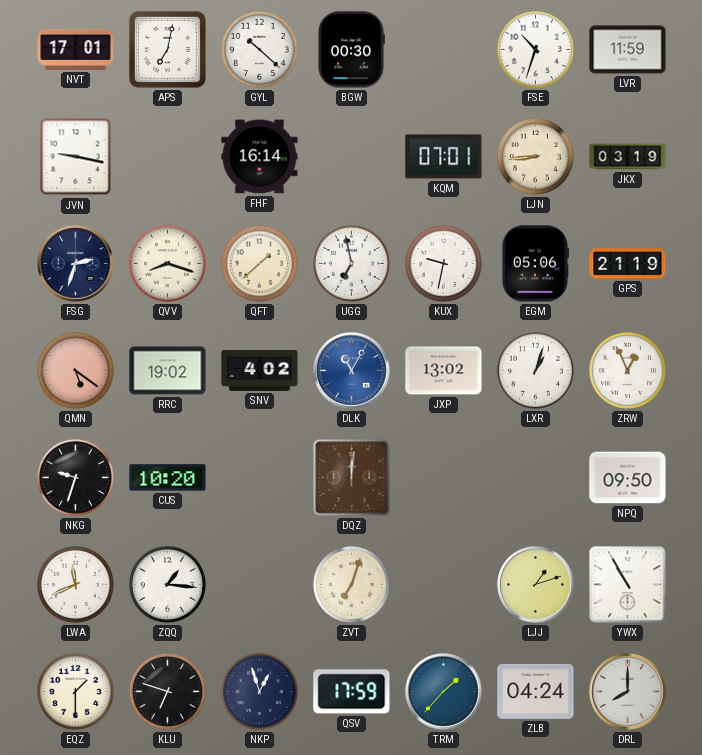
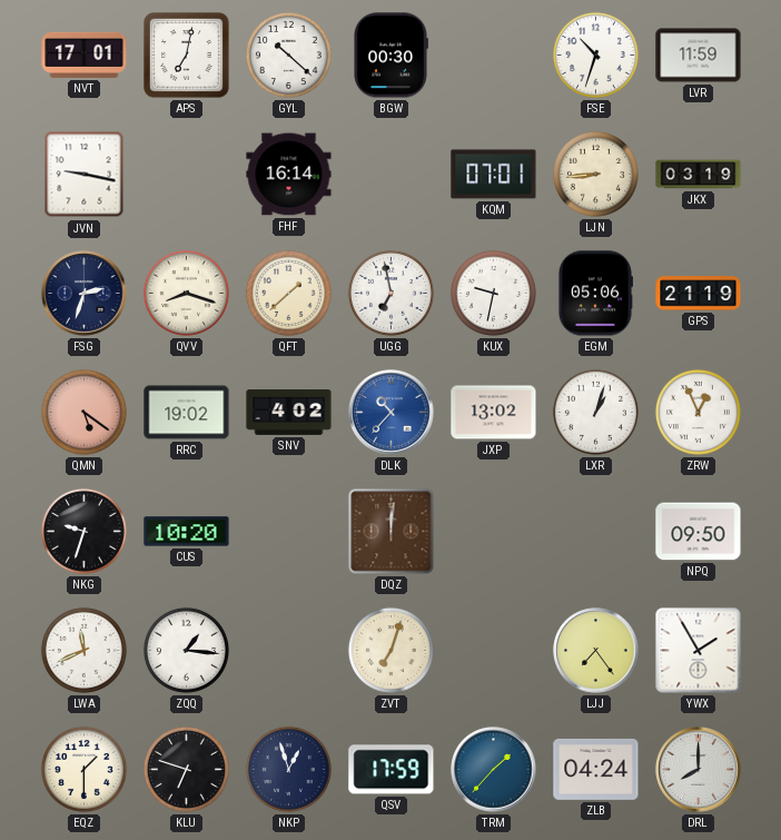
DLK: 11:05 -> 10:37 (392, 413)
LJJ: 1:12 -> 7:24 (596, 651)
YWX: 10:55 -> 1:55 (699, 651)
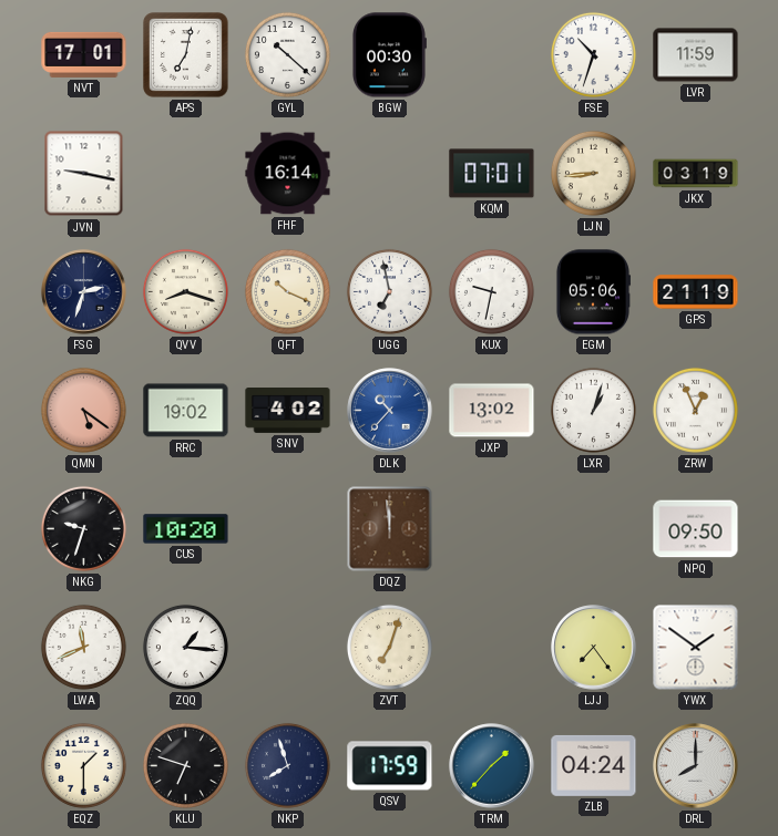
QFT: 1:38 -> 10:19 (287, 291)
DQZ: 12:01 -> 11:59 (390, 529)
YWX: 1:55 -> 1:51 (696, 648)
NKP: 12:57 -> 7:57 (287, 765)
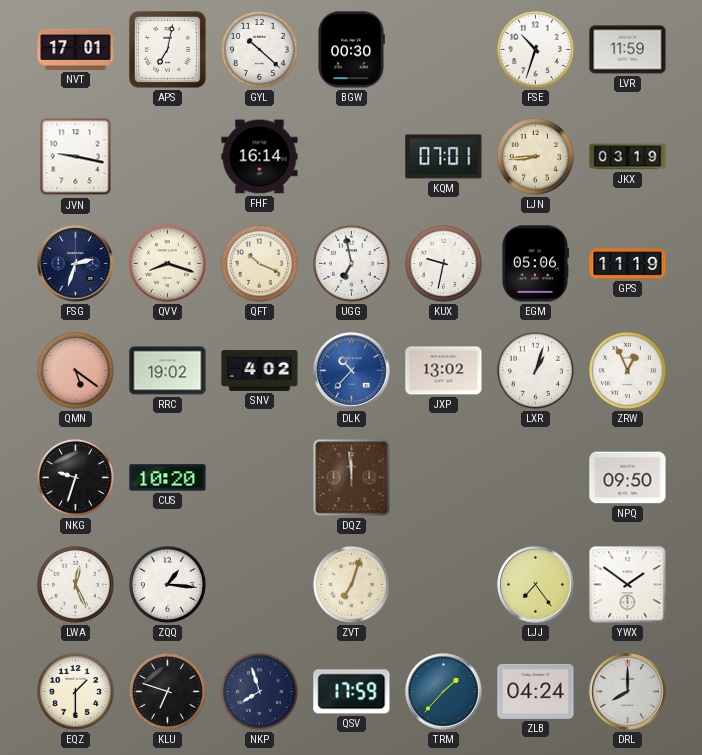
GPS: 21:19 -> 11:19 (628, 264)
LWA: 11:41 -> 12:26 (75, 584)
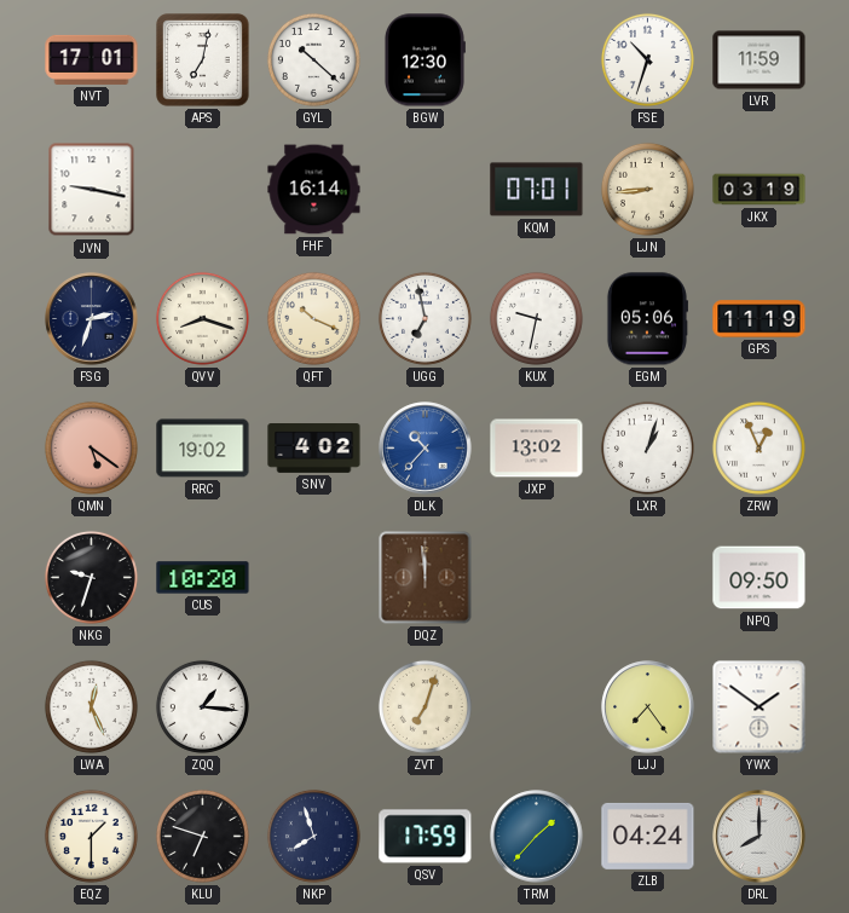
BGW: 00:30 -> 12:30 (424, 60)
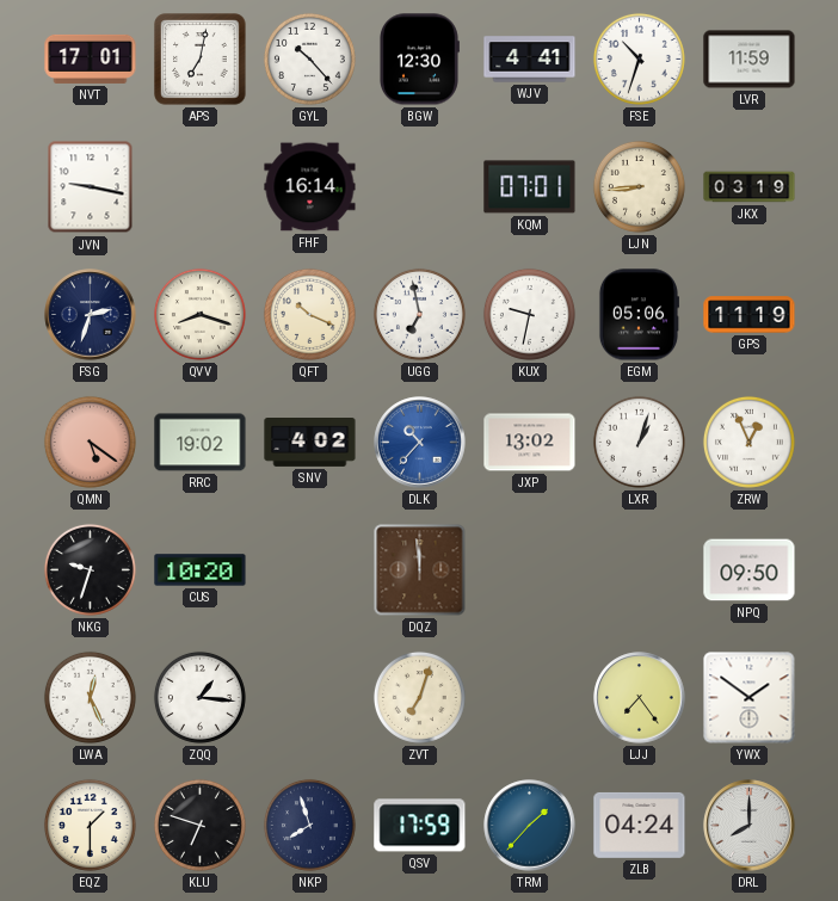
GYL: 10:22 -> 10:23 (309, 58)
WJV: none -> 4:41 (530, 60)
